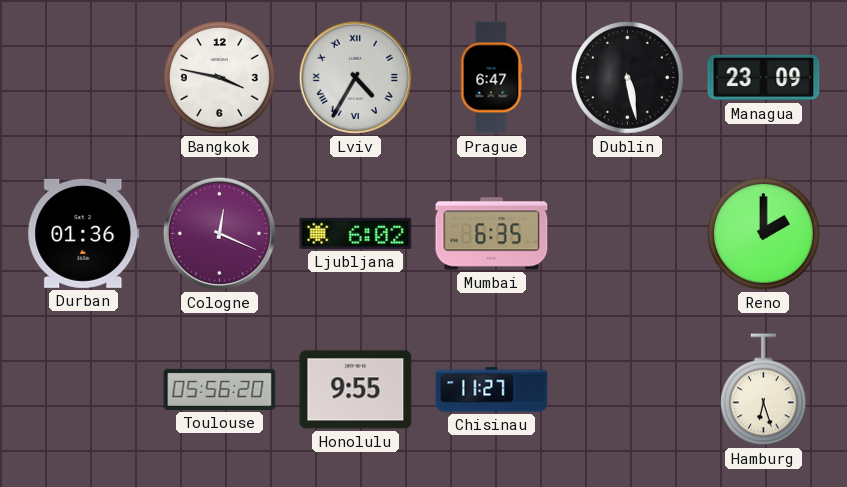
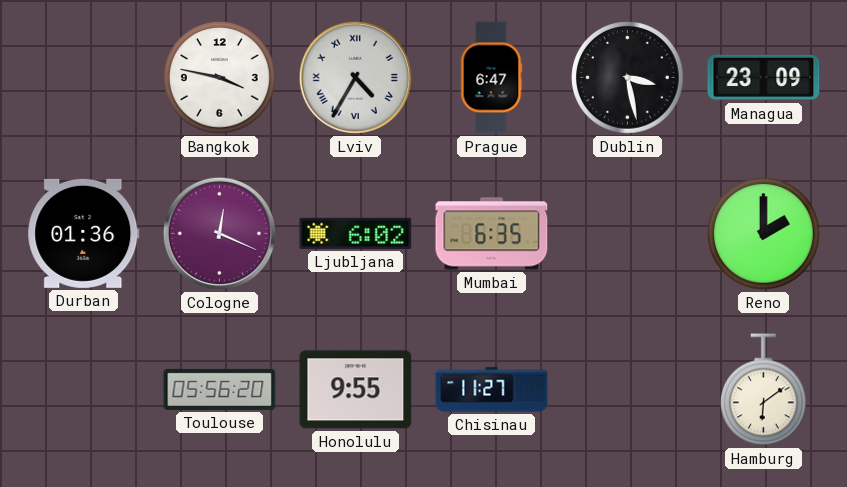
Dublin: 5:28 -> 3:28 (628, 78)
Hamburg: 6:27 -> 6:09 (764, 390)
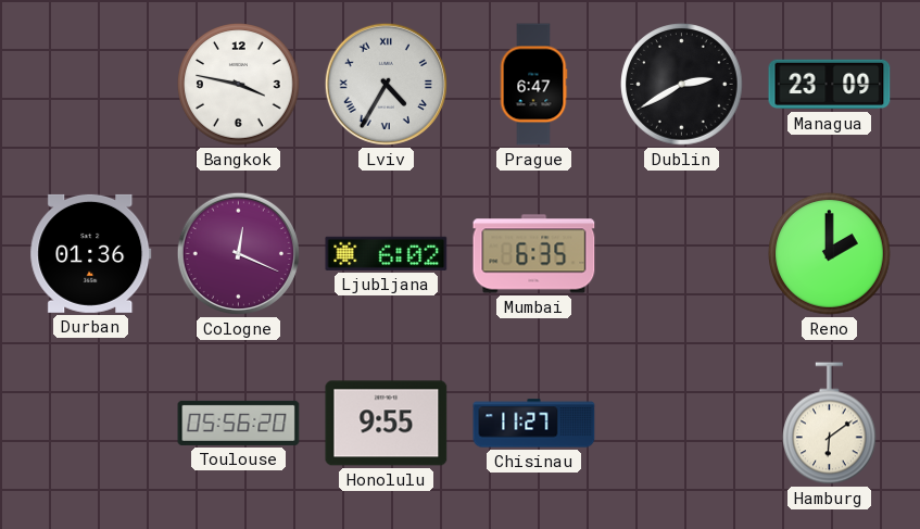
Dublin: 3:28 -> 2:40 (682, 85)
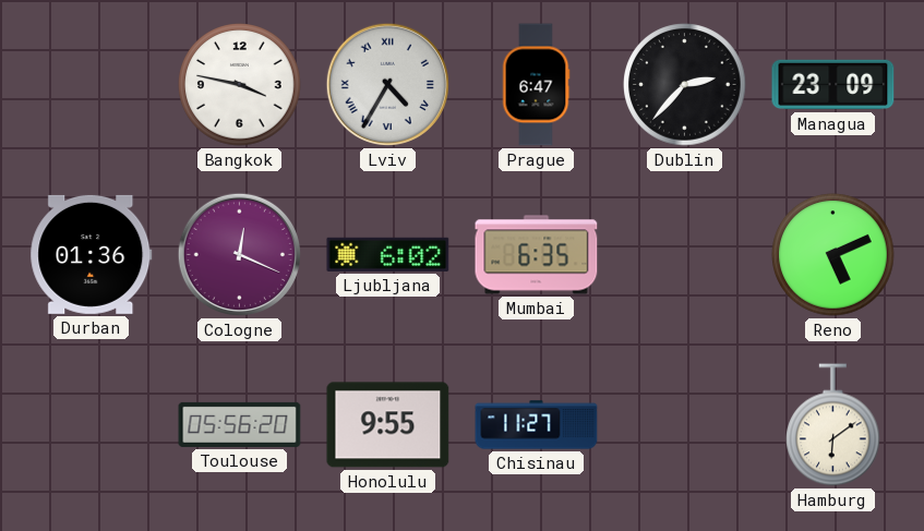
Dublin: 2:40 -> 2:37 (685, 85)
Reno: 2:00 -> 5:11 (833, 255)
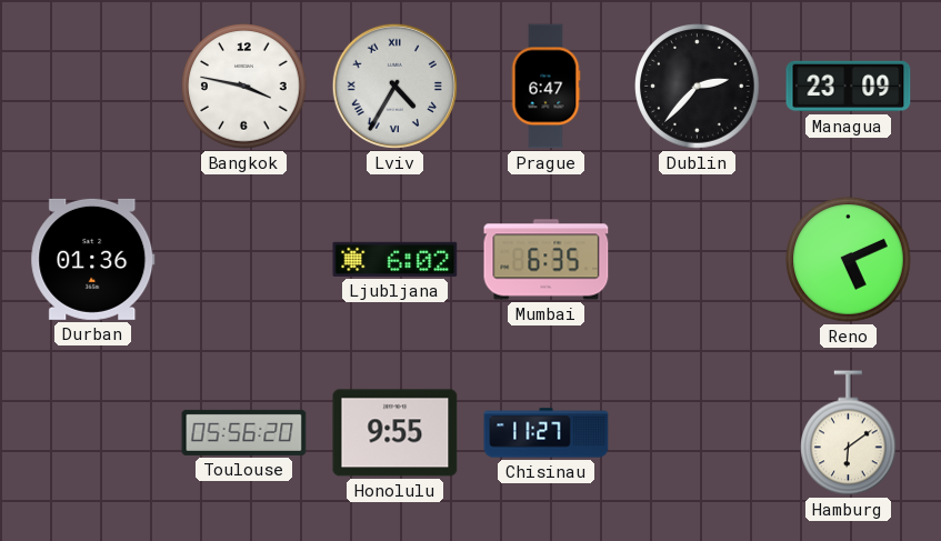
Cologne: 12:19 -> none (239, 254)
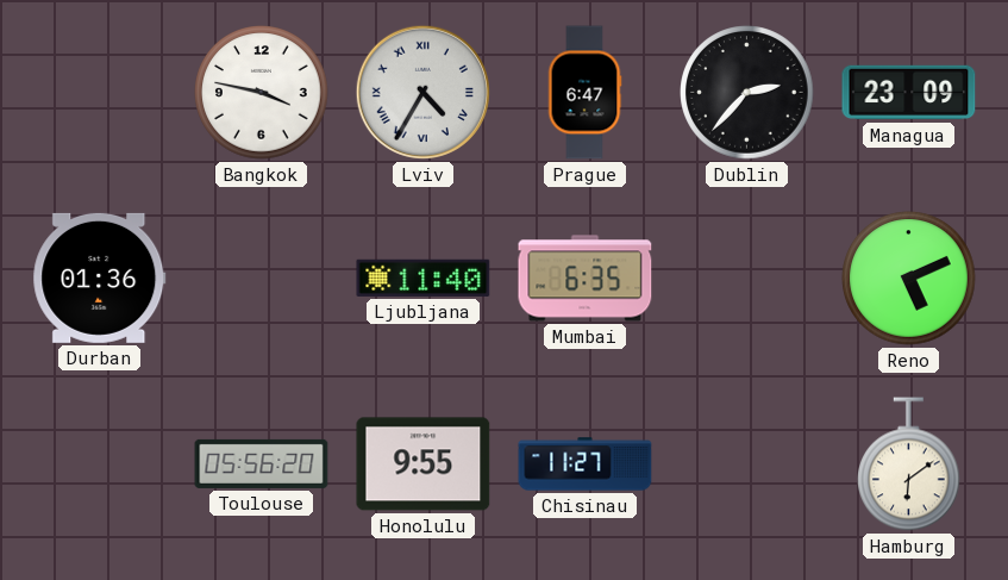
Ljubljana: 6:02 -> 11:40 (424, 277)
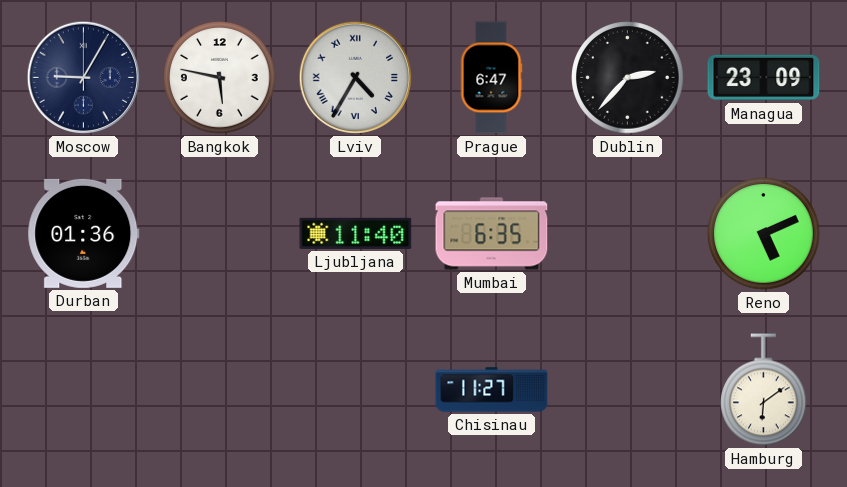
Moscow: none -> 9:05 (83, 77)
Bangkok: 3:47 -> 5:47 (220, 78)
Toulouse: 05:56 -> none (262, 463)
Honolulu: 9:55 -> none (424, 464)
